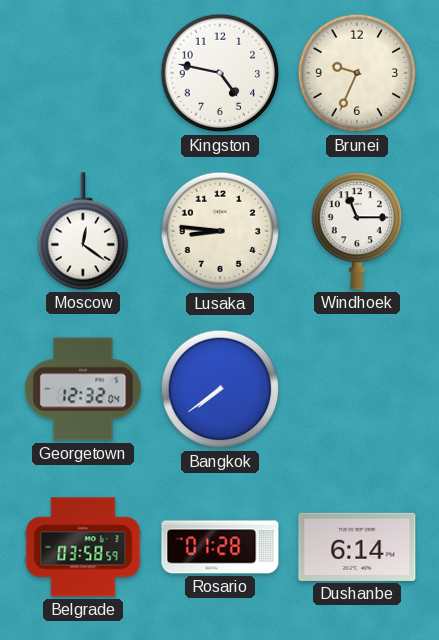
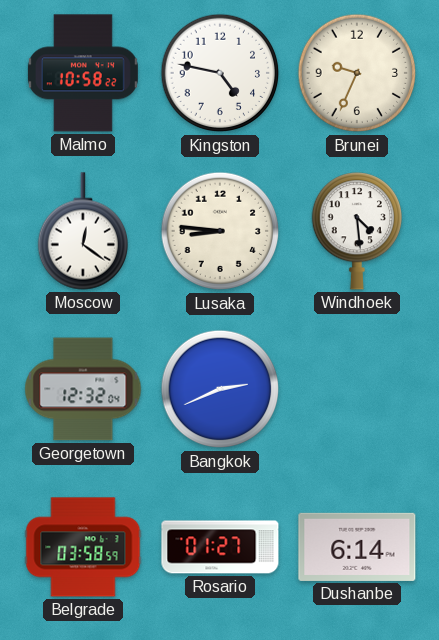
Malmo: none -> 10:58 (83, 73)
Windhoek: 11:15 -> 4:29 (356, 231)
Bangkok: 7:39 -> 2:41 (220, 389)
Rosario: 01:28 -> 01:27 (220, 547)
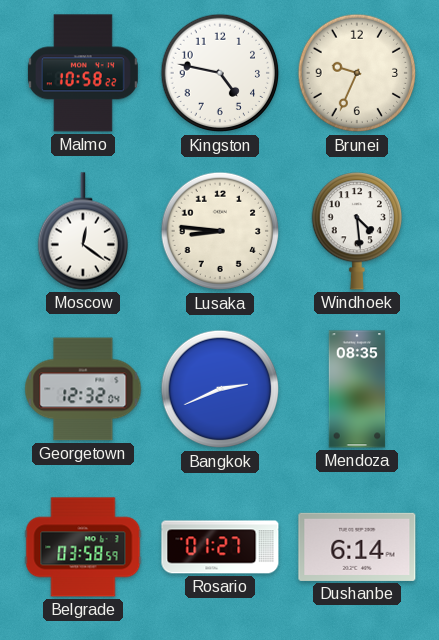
Mendoza: none -> 08:35 (357, 389)
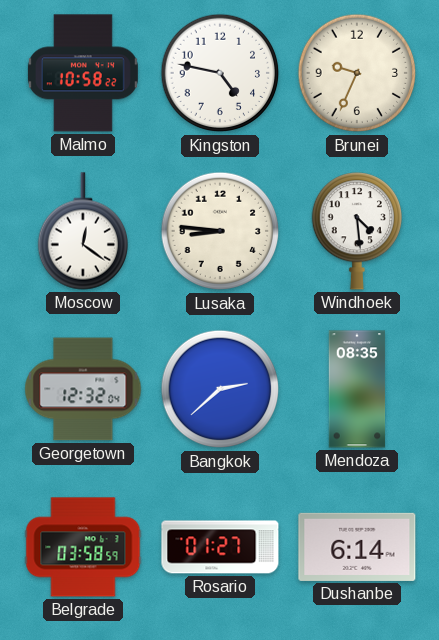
Bangkok: 2:41 -> 2:38 (220, 389)
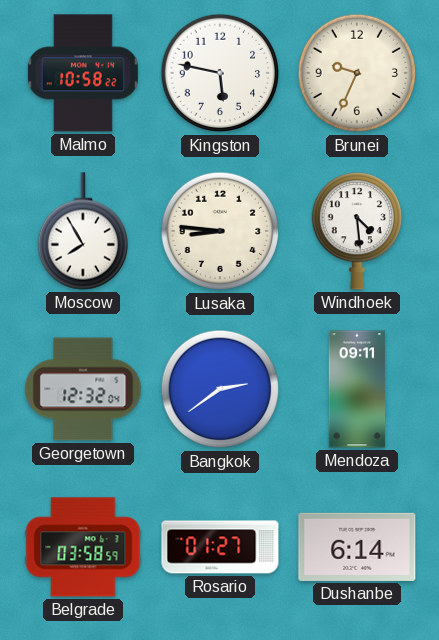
Kingston: 4:47 -> 5:47 (220, 73)
Moscow: 12:21 -> 7:55 (82, 231)
Bangkok: 2:38 -> 2:39 (220, 389)
Mendoza: 08:35 -> 09:11 (357, 389)
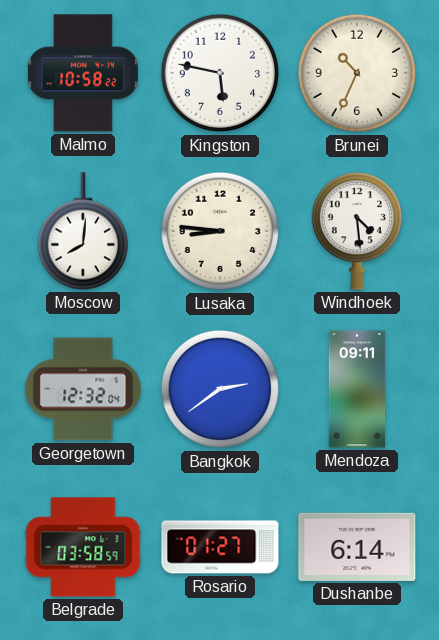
Brunei: 9:34 -> 10:34 (357, 73)
Moscow: 7:55 -> 8:01 (82, 231)
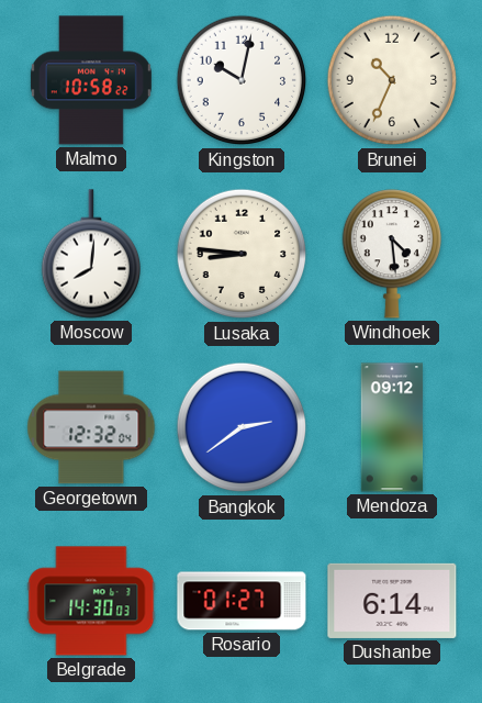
Kingston: 5:47 -> 10:02 (242, 80)
Mendoza: 09:11 -> 09:12 (392, 427)
Belgrade: 03:58 -> 14:30 (91, 601)
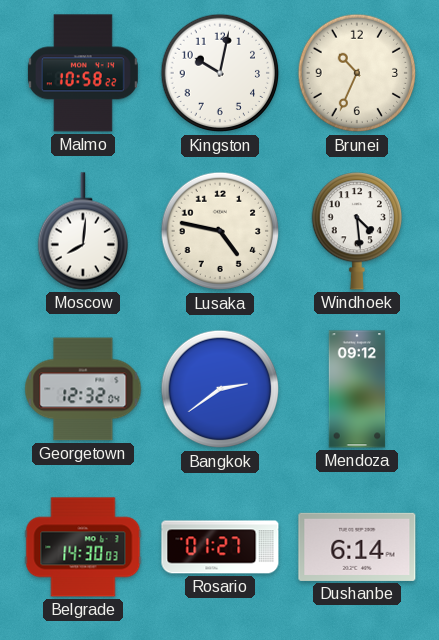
Lusaka: 8:46 -> 4:47 (220, 231)
